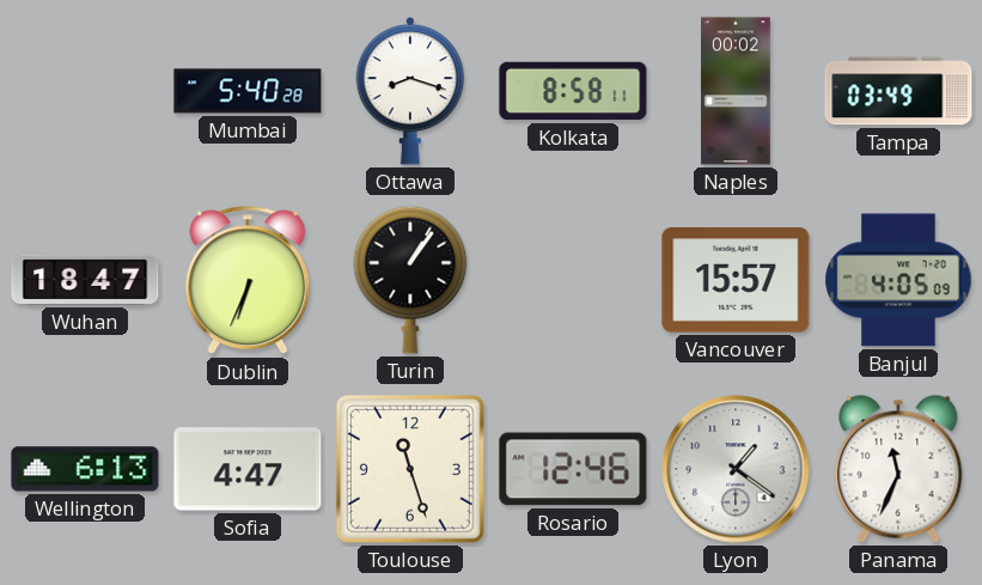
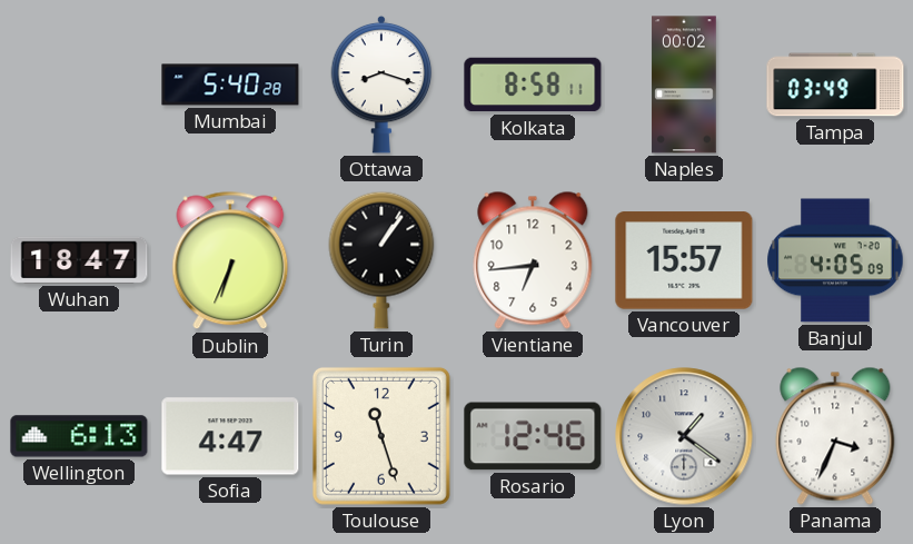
Vientiane: none -> 6:44 (533, 260)
Panama: 11:34 -> 3:34 (835, 436)
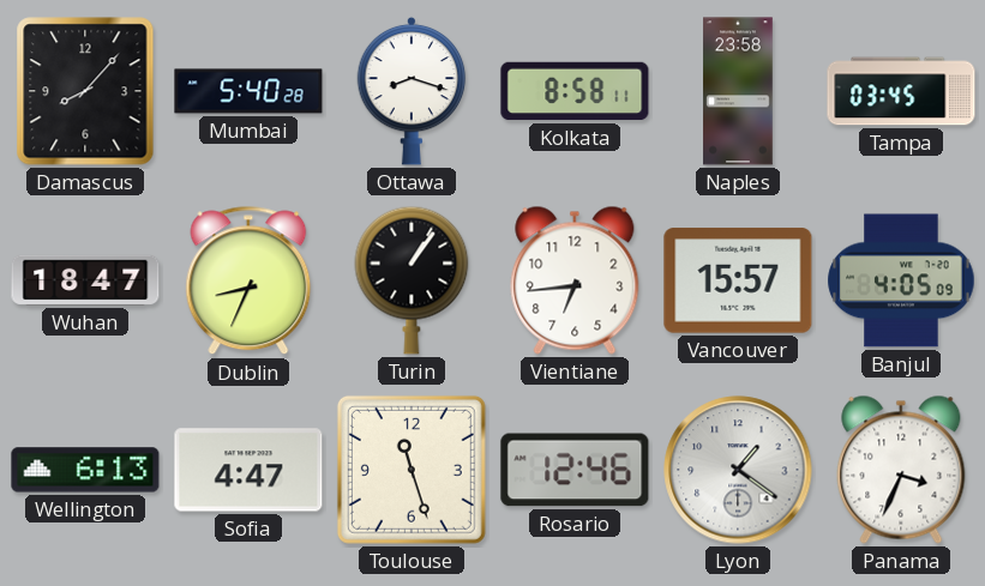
Damascus: none -> 8:07 (85, 91)
Naples: 00:02 -> 23:58 (738, 91)
Tampa: 03:49 -> 03:45 (901, 91)
Dublin: 6:34 -> 8:34 (248, 280)
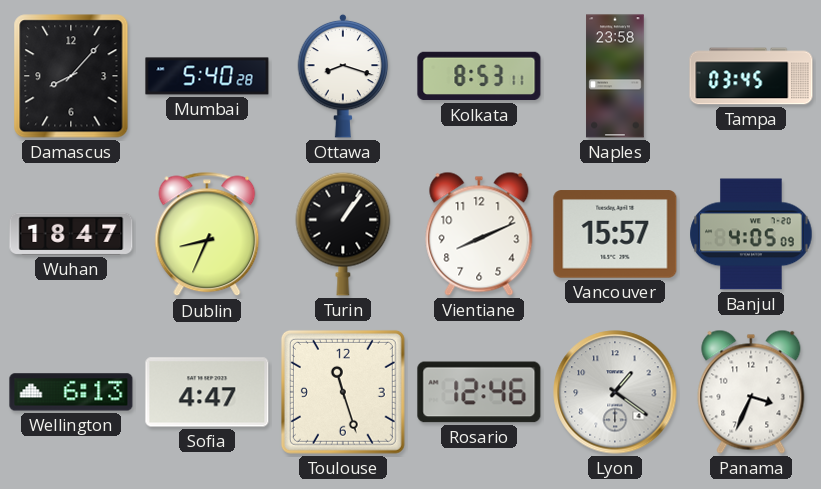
Kolkata: 8:58 -> 8:53 (479, 76)
Vientiane: 6:44 -> 8:11 (479, 234)
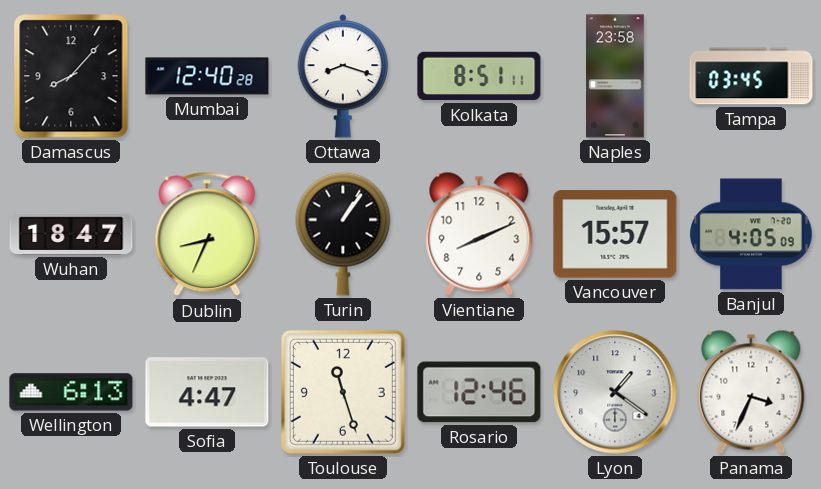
Mumbai: 5:40 -> 12:40 (207, 76)
Kolkata: 8:53 -> 8:51 (479, 76)
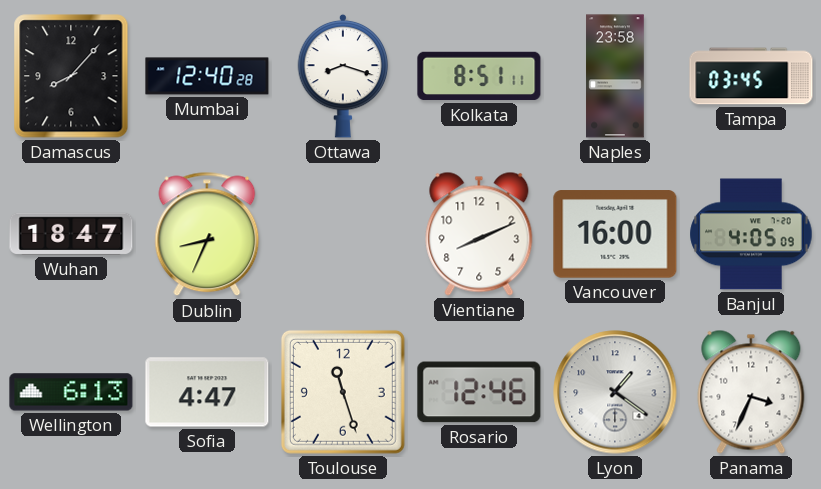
Turin: 1:06 -> none (343, 234)
Vancouver: 15:57 -> 16:00 (615, 234)
